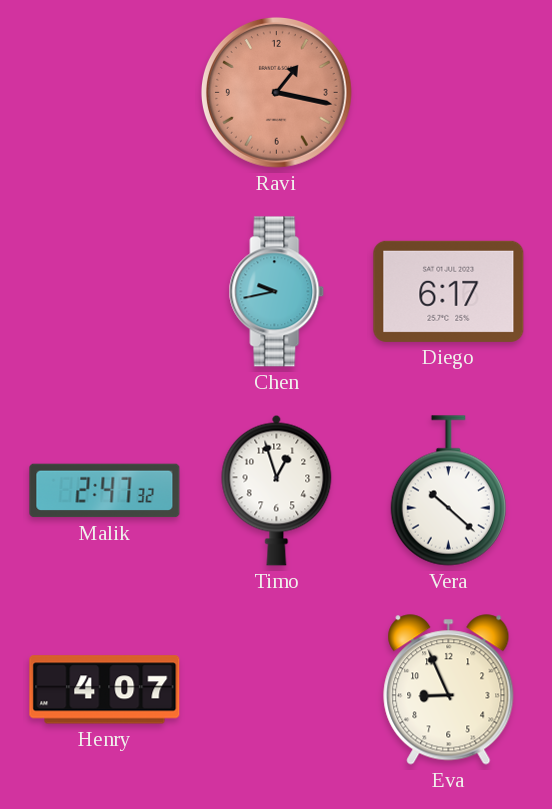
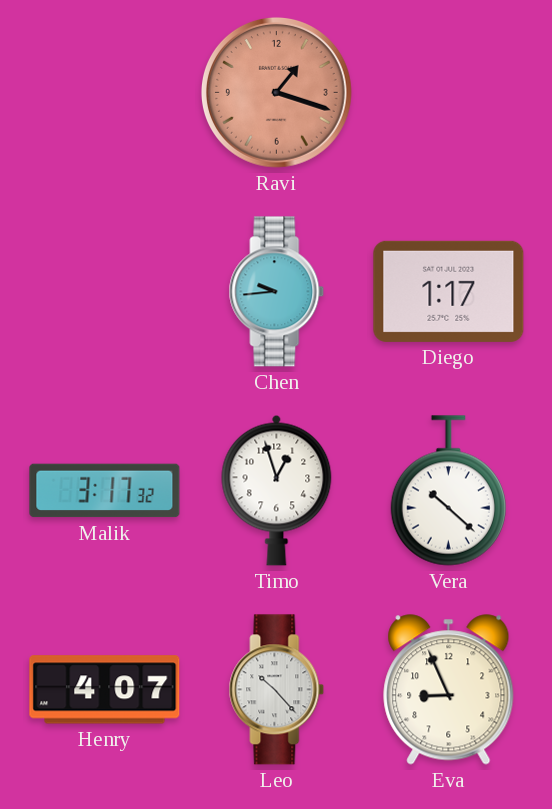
Ravi: 1:17 -> 1:18 (276, 92)
Chen: 9:43 -> 9:44 (277, 292)
Diego: 6:17 -> 1:17 (449, 291)
Malik: 2:47 -> 3:17 (105, 491)
Leo: none -> 10:23 (277, 690)
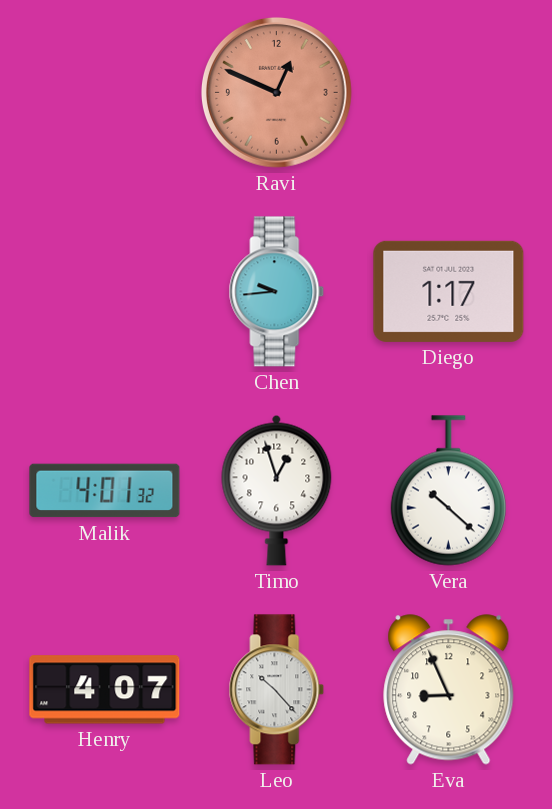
Ravi: 1:18 -> 12:49 (276, 92)
Malik: 3:17 -> 4:01 (105, 491)
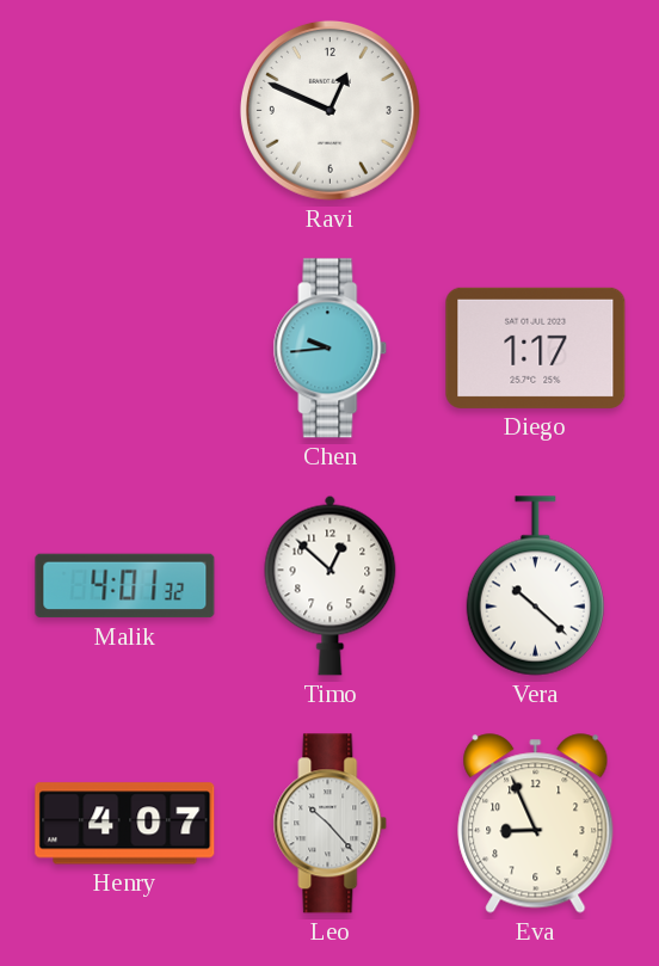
Ravi dial: salmon -> white (329, 110)
Timo: 12:57 -> 12:52 (331, 585)
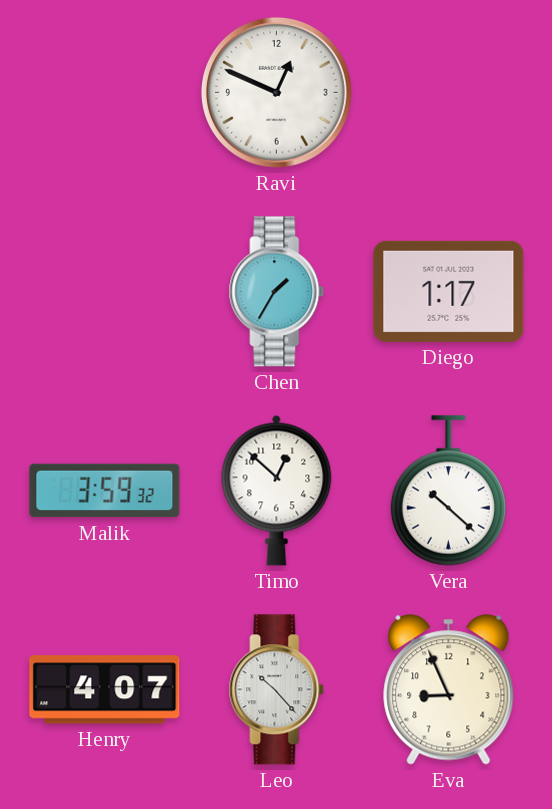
Chen: 9:44 -> 1:35 (277, 292)
Malik: 4:01 -> 3:59 (105, 491)
